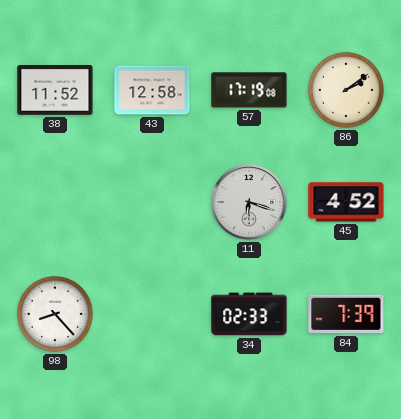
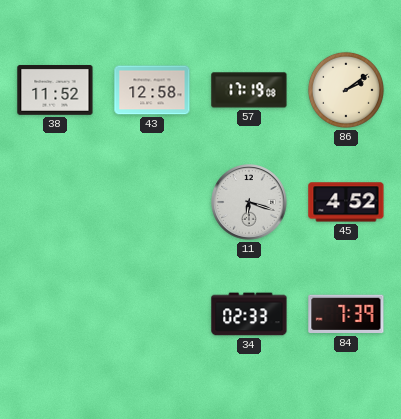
98: 8:23 -> none (55, 314)
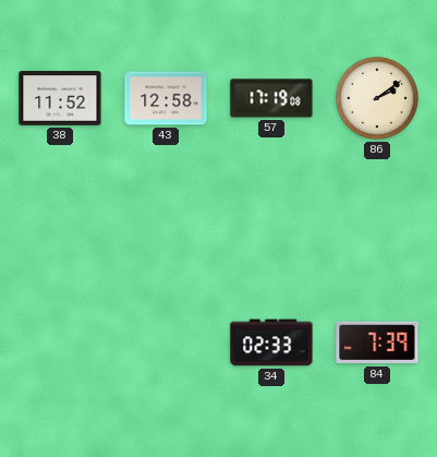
11: 6:18 -> none (249, 202)
45: 4:52 -> none (346, 202)
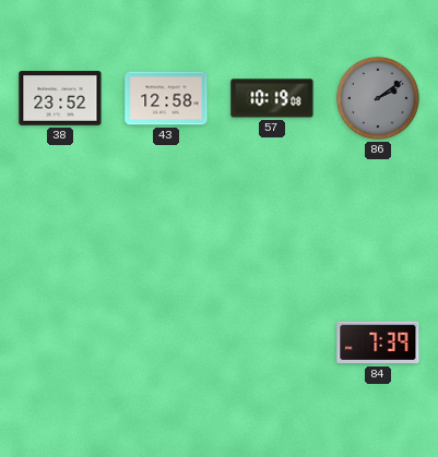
38: 11:52 -> 23:52 (60, 99)
57: 17:19 -> 10:19 (272, 98)
86 dial: cream -> grey (378, 98)
34: 02:33 -> none (271, 342)
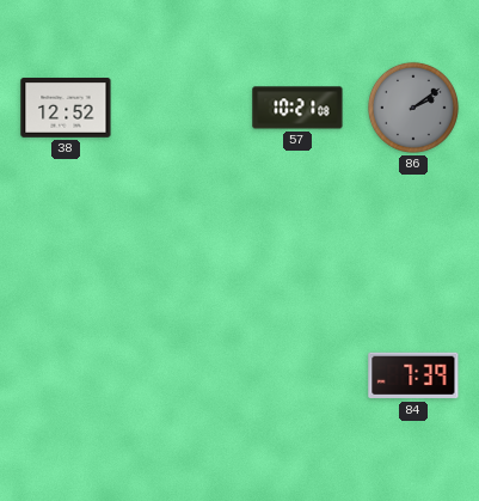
38: 23:52 -> 12:52 (66, 109)
43: 12:58 -> none (166, 98)
57: 10:19 -> 10:21 (297, 108)
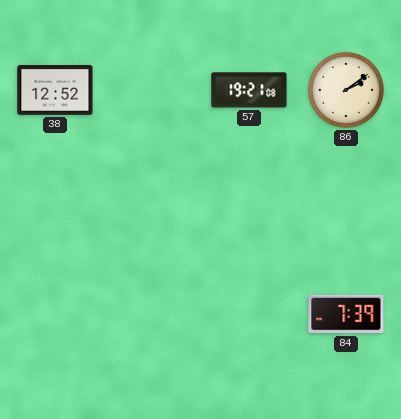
57: 10:21 -> 19:21 (249, 90)
86 dial: grey -> cream (346, 90)
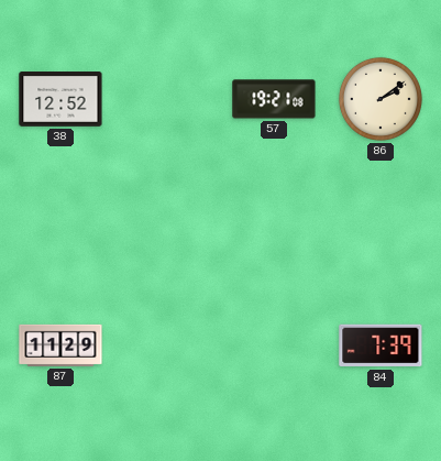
87: none -> 11:29 (60, 345)
